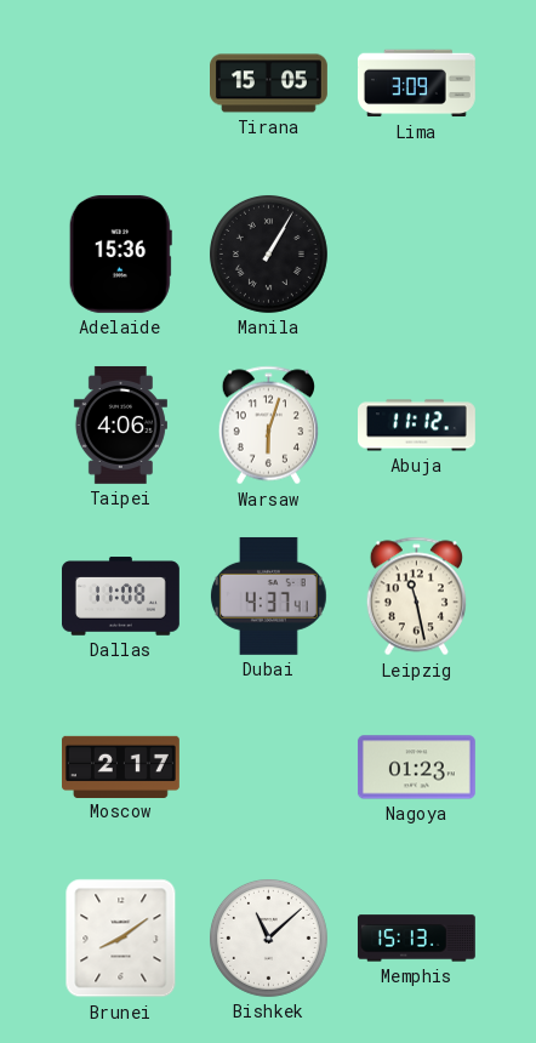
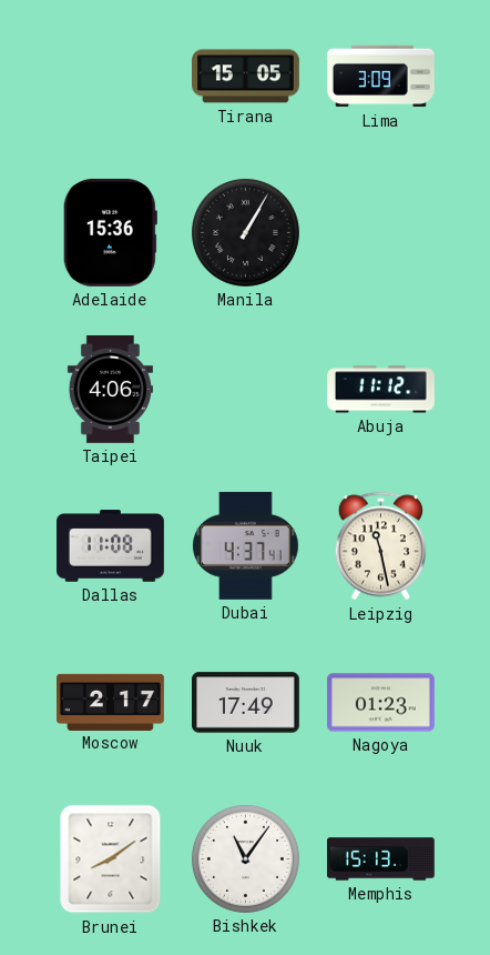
Warsaw: 6:03 -> none (268, 426)
Nuuk: none -> 17:49 (245, 703)
Bishkek: 11:08 -> 11:06 (245, 858)
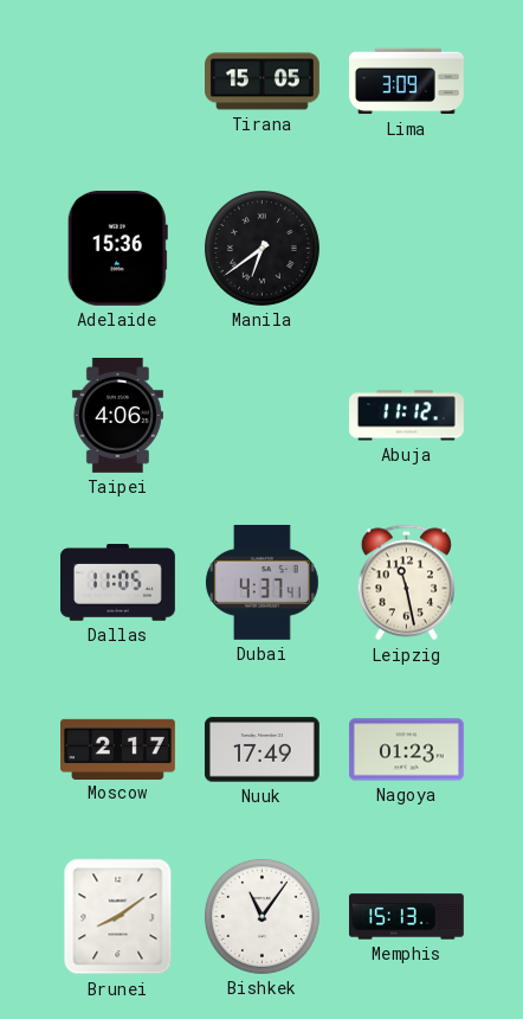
Manila: 1:05 -> 6:39 (261, 248)
Dallas: 11:08 -> 11:05 (118, 583)
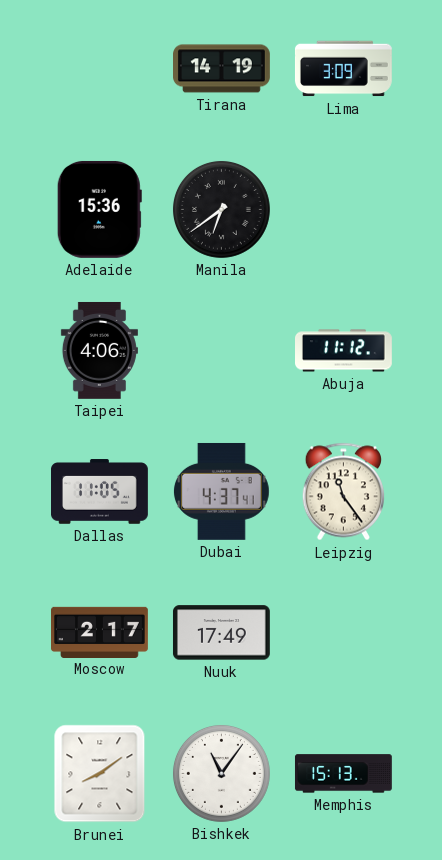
Tirana: 15:05 -> 14:19 (222, 69)
Leipzig: 11:28 -> 11:24 (343, 492)
Nagoya: 01:23 -> none (406, 750)
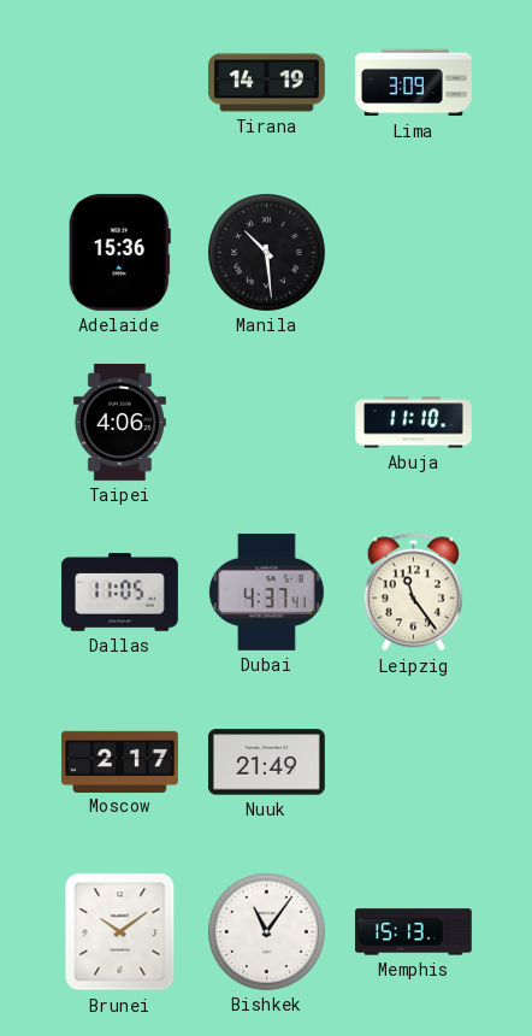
Manila: 6:39 -> 10:29 (266, 252)
Abuja: 11:12 -> 11:10 (414, 423)
Nuuk: 17:49 -> 21:49 (266, 763)
Brunei: 8:09 -> 10:09 (120, 932)
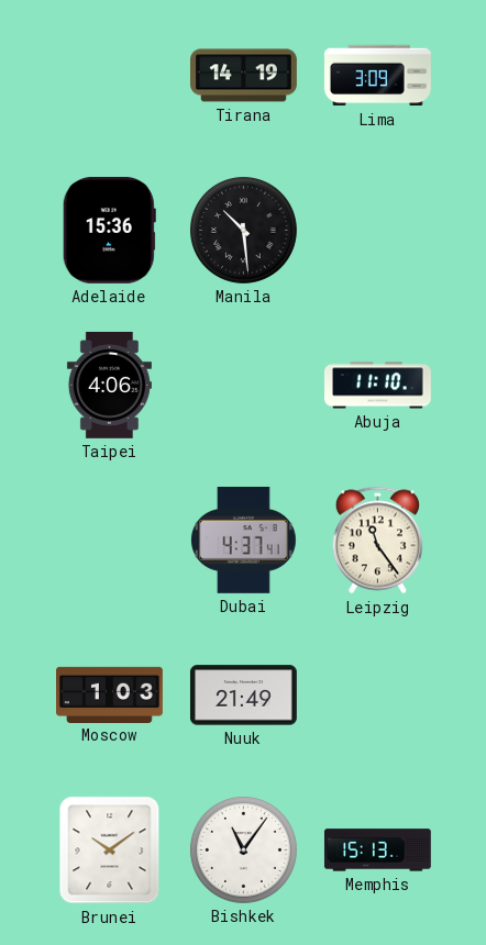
Dallas: 11:05 -> none (120, 593)
Moscow: 2:17 -> 1:03 (110, 694)
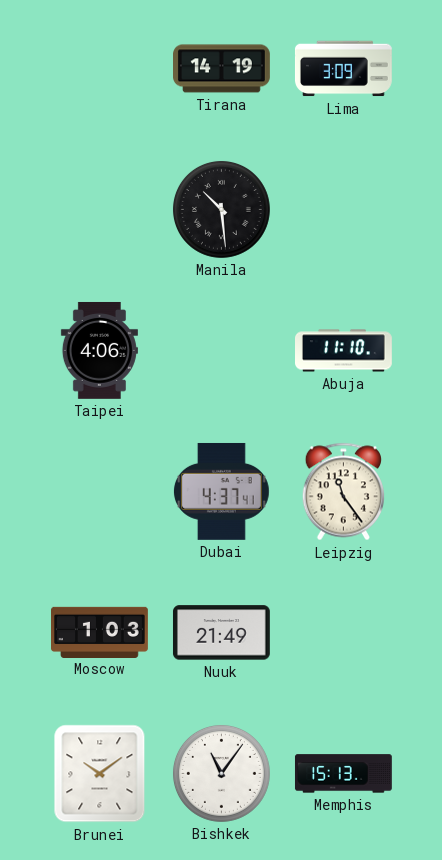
Adelaide: 15:36 -> none (109, 230)
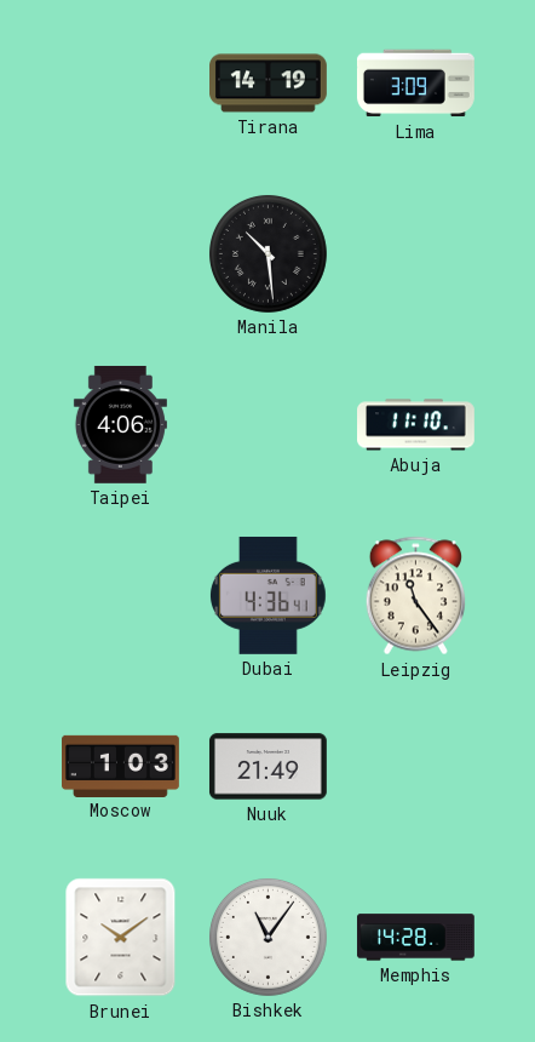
Dubai: 4:37 -> 4:36 (267, 595)
Memphis: 15:13 -> 14:28 (415, 938)
